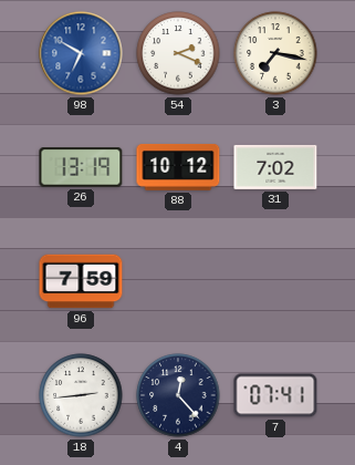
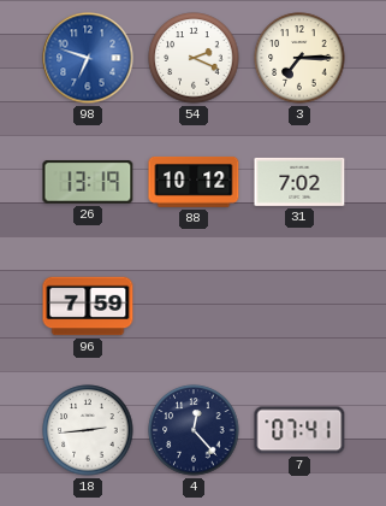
98: 6:50 -> 6:48 (88, 58)
3: 7:17 -> 7:15 (299, 58)
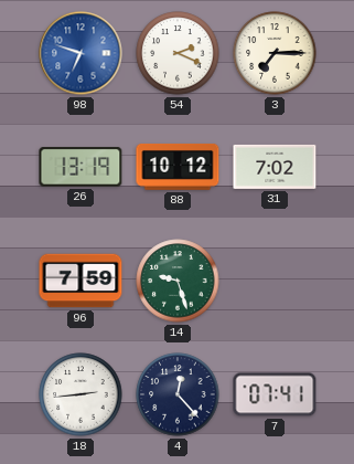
14: none -> 9:27 (178, 281)
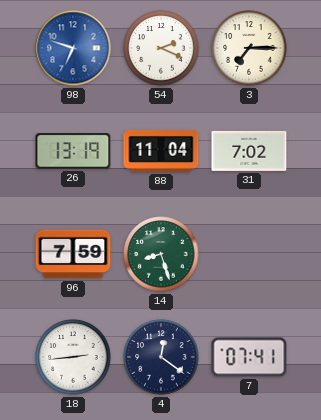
88: 10:12 -> 11:04 (161, 151)
14: 9:27 -> 8:27 (161, 254)
4: 12:23 -> 12:21 (161, 357)
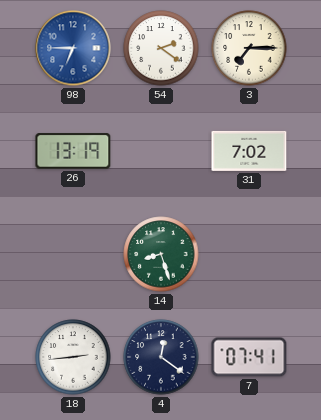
98: 6:48 -> 6:45 (73, 48)
54: 2:19 -> 2:21 (161, 48)
88: 11:04 -> none (161, 151)
96: 7:59 -> none (73, 254)
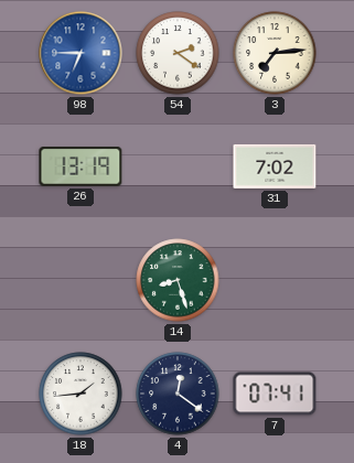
3: 7:15 -> 7:14 (275, 53)
18: 2:44 -> 1:44 (81, 394)
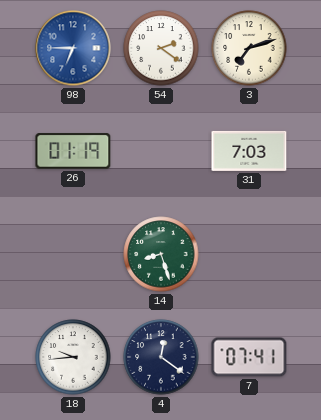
3: 7:14 -> 7:12 (249, 48)
26: 13:19 -> 01:19 (73, 151)
31: 7:02 -> 7:03 (249, 151)
18: 1:44 -> 9:44 (73, 357)
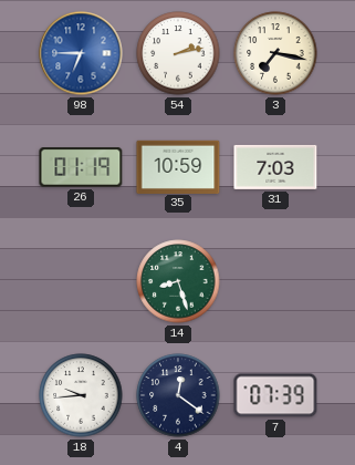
54: 2:21 -> 2:13 (178, 53)
3: 7:12 -> 7:17 (275, 53)
35: none -> 10:59 (178, 166)
7: 07:41 -> 07:39 (275, 395)
